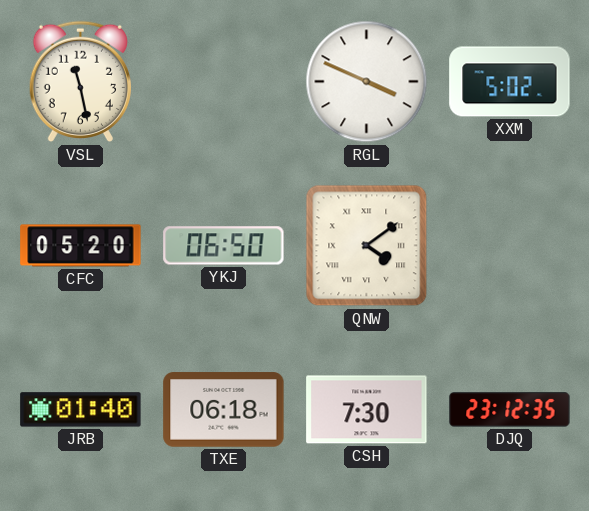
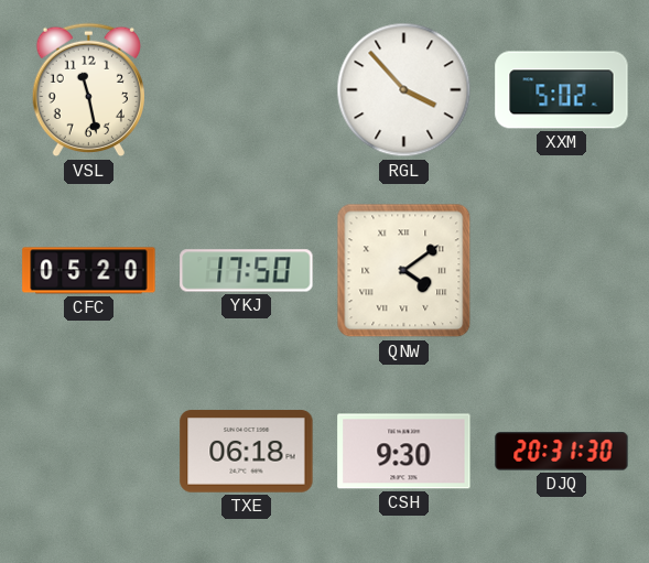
RGL: 3:49 -> 3:53 (404, 90)
YKJ: 06:50 -> 17:50 (247, 271)
JRB: 01:40 -> none (81, 410)
CSH: 7:30 -> 9:30 (404, 452)
DJQ: 23:12 -> 20:31 (562, 452)
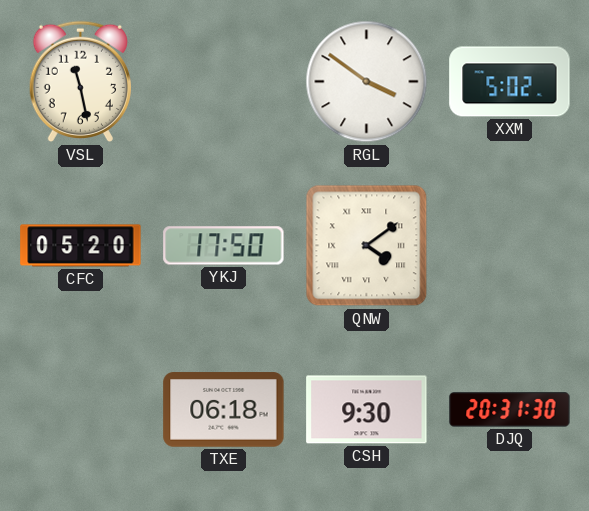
RGL: 3:53 -> 3:51 (367, 82)
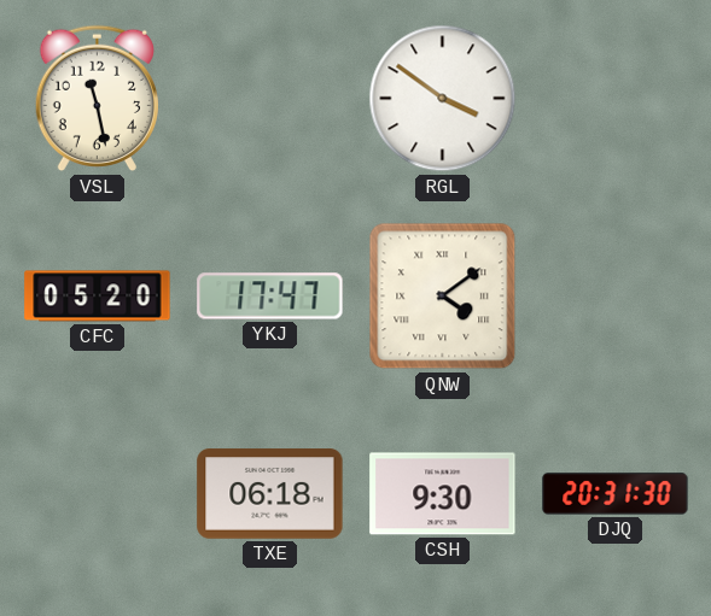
XXM: 5:02 -> none (510, 82)
YKJ: 17:50 -> 17:47 (270, 297)
